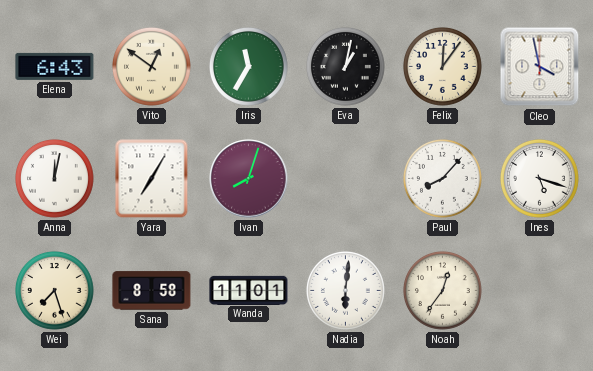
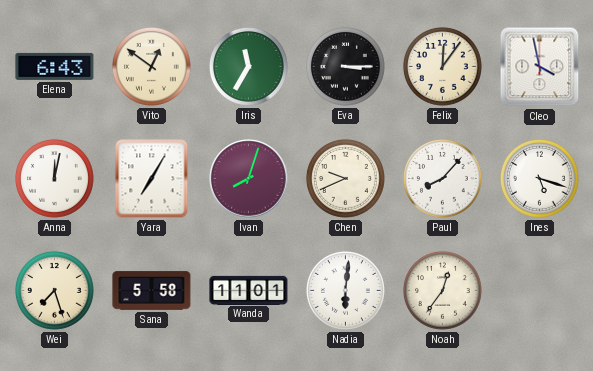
Eva: 1:02 -> 3:15 (345, 66)
Chen: none -> 9:41 (345, 178)
Sana: 8:58 -> 5:58 (152, 291)
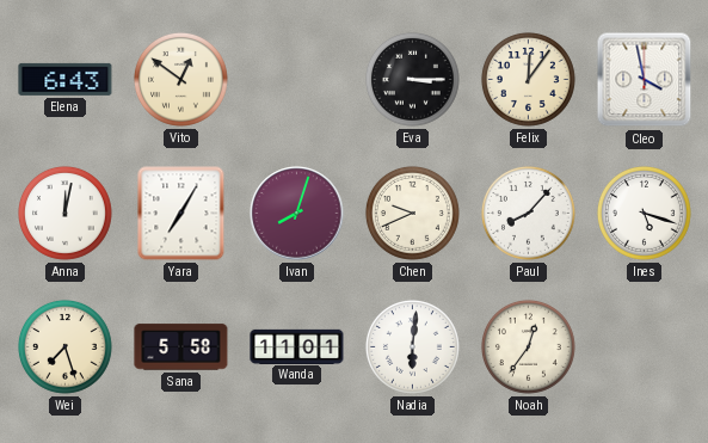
Iris: 11:35 -> none (248, 66)
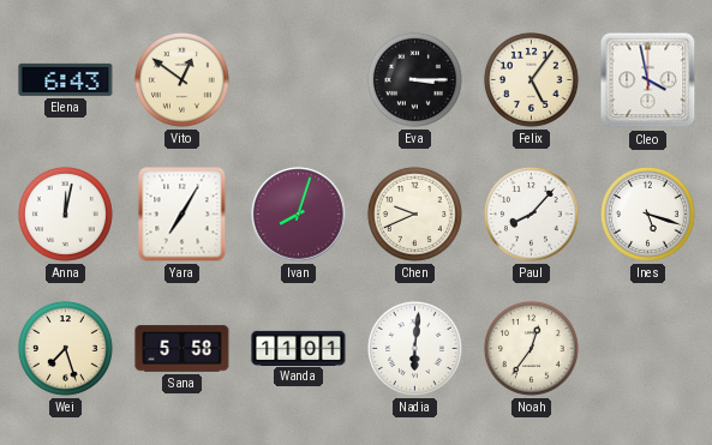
Felix: 12:06 -> 5:06 (531, 79)
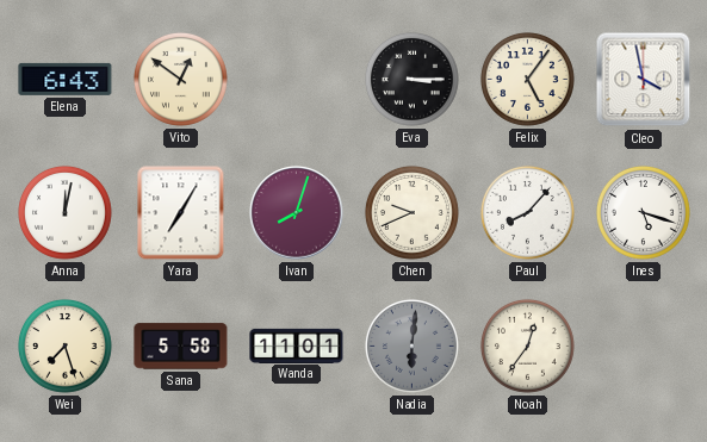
Nadia dial: white -> grey (411, 345)
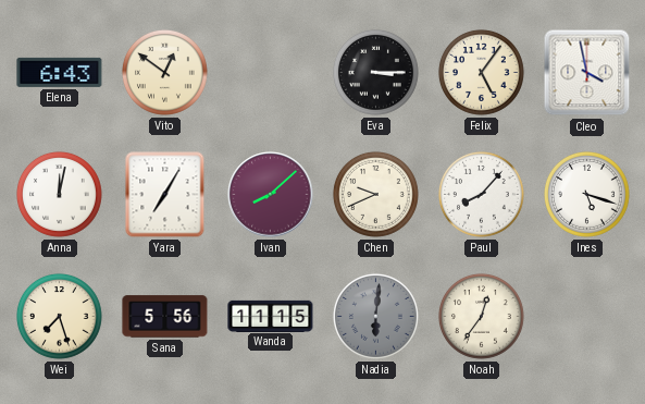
Ivan: 8:03 -> 8:08 (271, 195)
Sana: 5:58 -> 5:56 (165, 317)
Wanda: 11:01 -> 11:15 (271, 316)
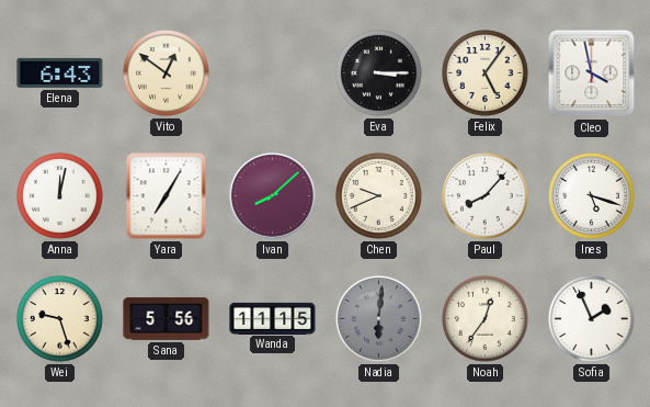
Wei: 7:27 -> 9:27 (59, 318)
Sofia: none -> 1:56 (591, 318)
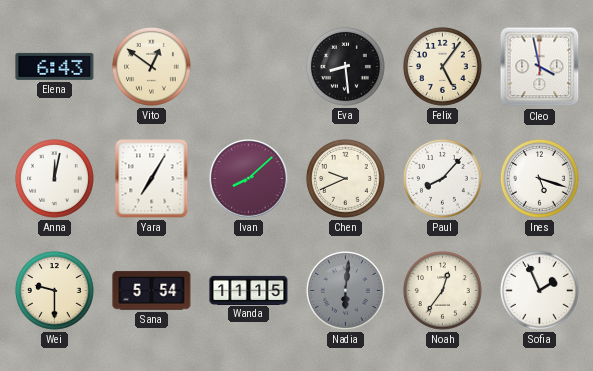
Eva: 3:15 -> 8:29 (345, 66)
Wei: 9:27 -> 9:30 (54, 290)
Sana: 5:56 -> 5:54 (152, 291)
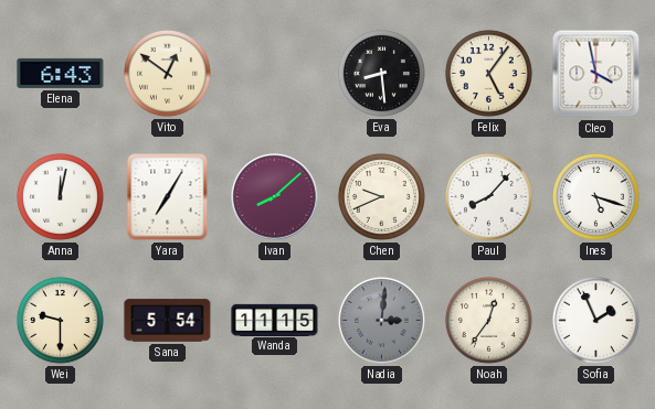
Nadia: 6:01 -> 3:01 (381, 320)
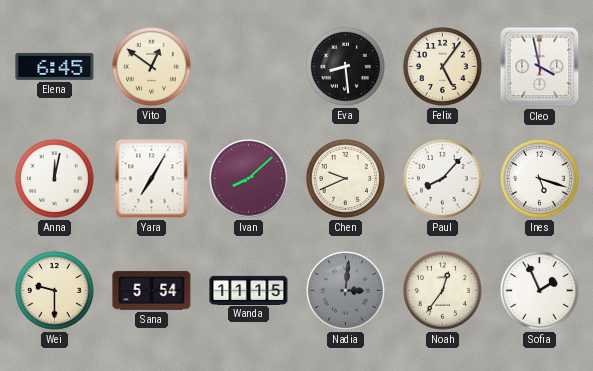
Elena: 6:43 -> 6:45 (55, 66)
